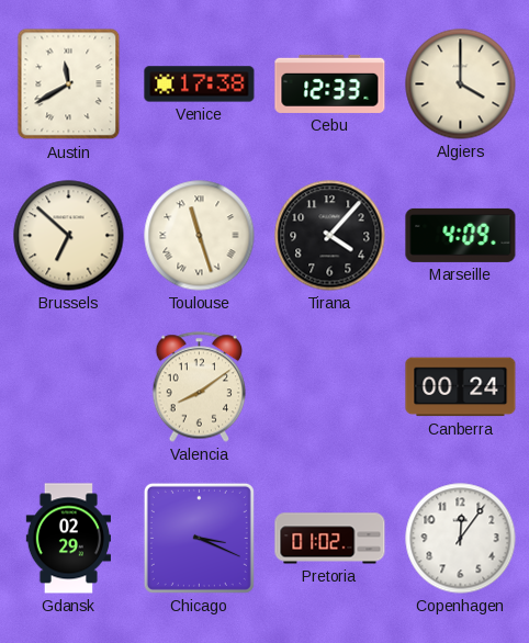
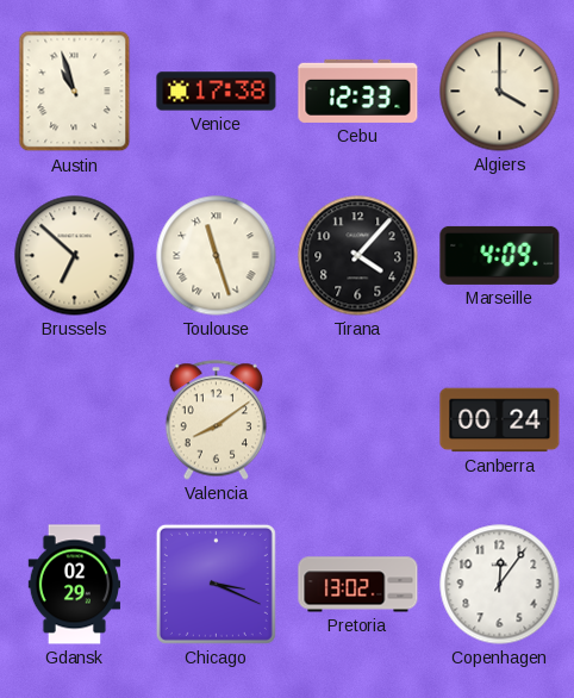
Austin: 11:40 -> 10:57 (75, 92)
Pretoria: 01:02 -> 13:02 (358, 585)
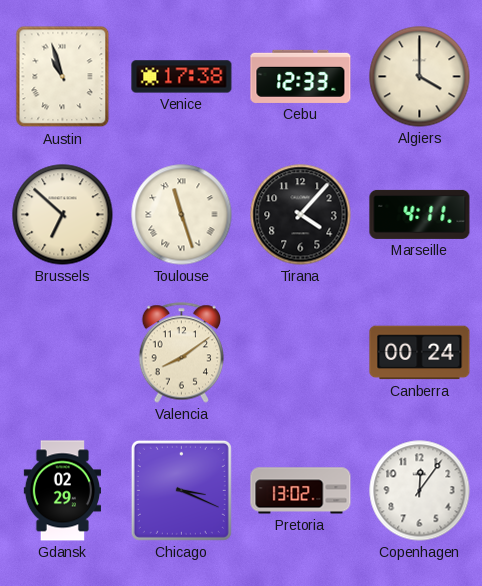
Marseille: 4:09 -> 4:11 (420, 214)
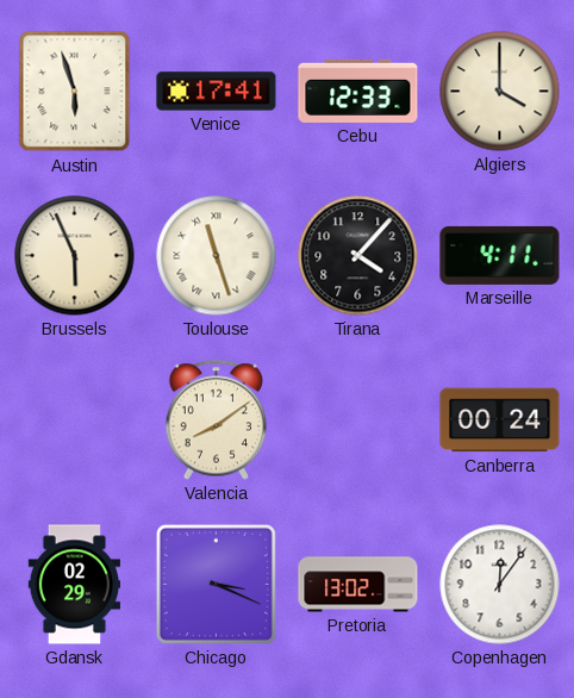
Austin: 10:57 -> 5:57 (75, 92)
Venice: 17:38 -> 17:41 (217, 92)
Brussels: 6:52 -> 5:56 (75, 256)
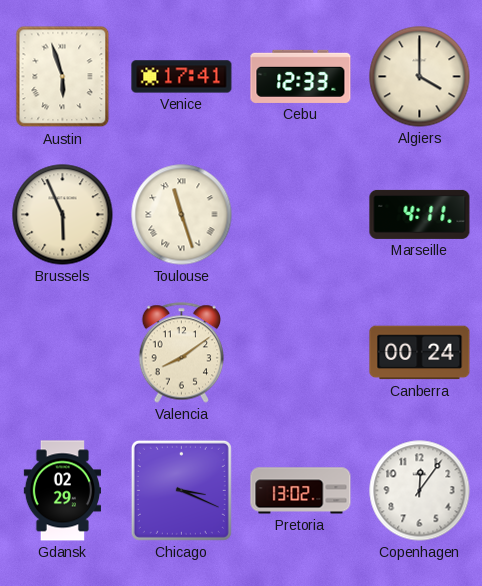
Tirana: 4:07 -> none (358, 256)
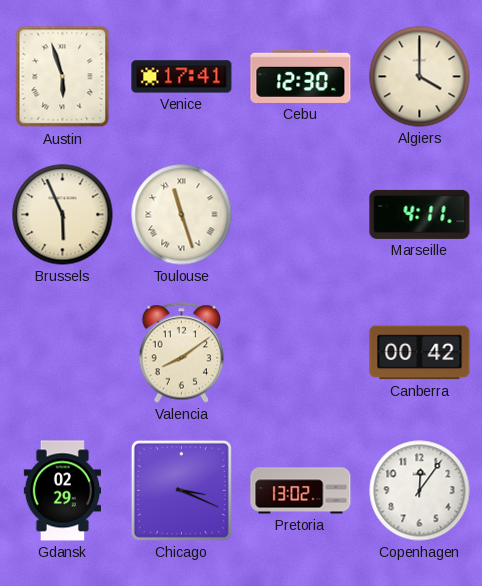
Cebu: 12:33 -> 12:30 (301, 76)
Canberra: 00:24 -> 00:42 (420, 353)
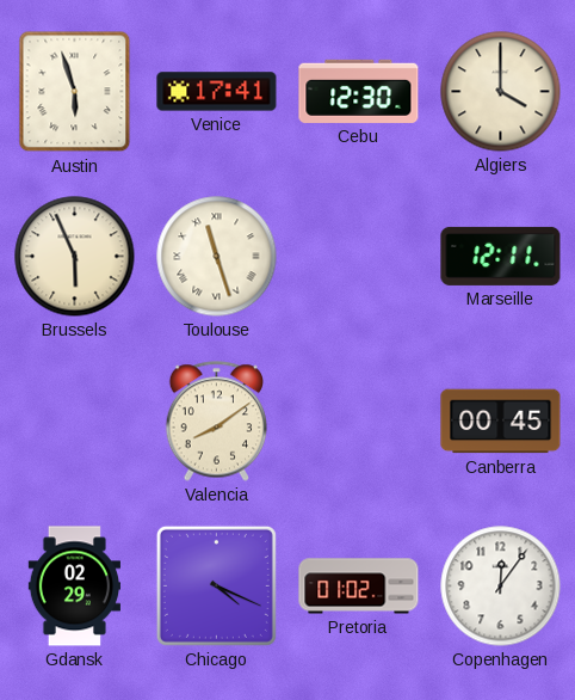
Marseille: 4:11 -> 12:11 (501, 256)
Canberra: 00:42 -> 00:45 (501, 422)
Chicago: 3:19 -> 4:19 (216, 585)
Pretoria: 13:02 -> 01:02 (359, 587)
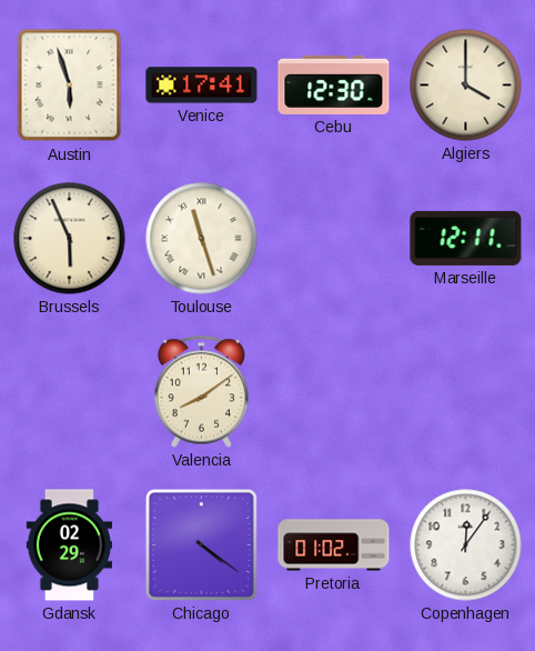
Canberra: 00:45 -> none (501, 422)
Chicago: 4:19 -> 4:21 (201, 544)
